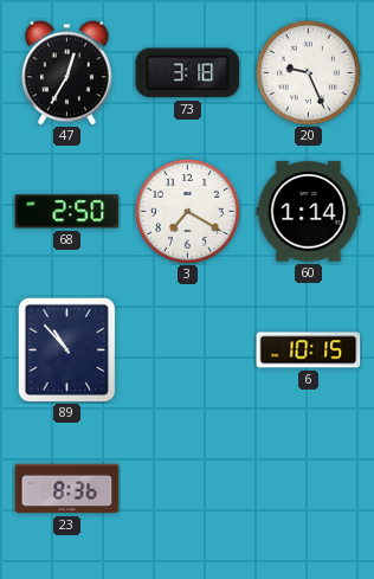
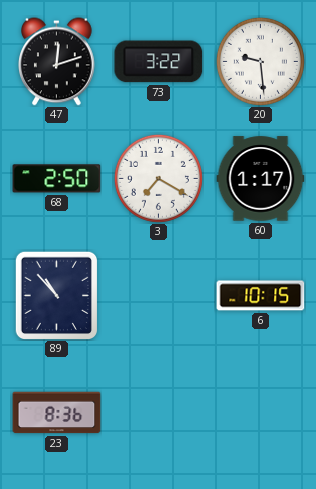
47: 12:35 -> 12:12 (57, 62)
73: 3:18 -> 3:22 (159, 62)
20: 9:26 -> 9:29 (260, 61)
60: 1:14 -> 1:17 (261, 179)
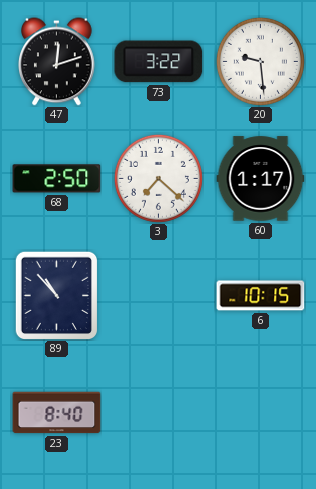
3: 7:20 -> 7:22 (158, 178)
23: 8:36 -> 8:40 (57, 413)
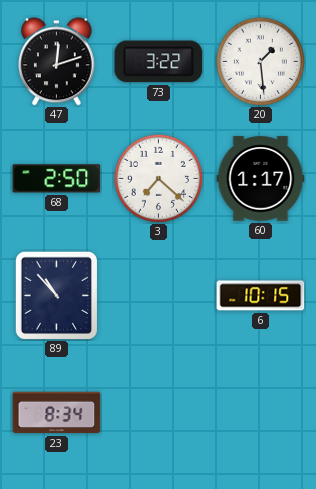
20: 9:29 -> 1:29 (260, 61)
23: 8:40 -> 8:34 (57, 413)
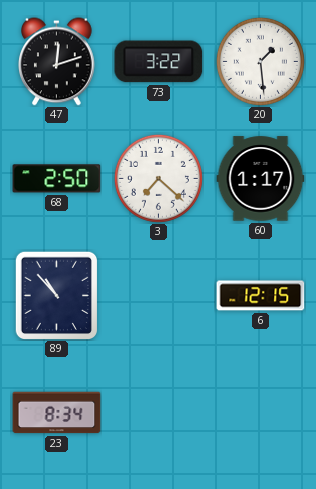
6: 10:15 -> 12:15 (261, 296)
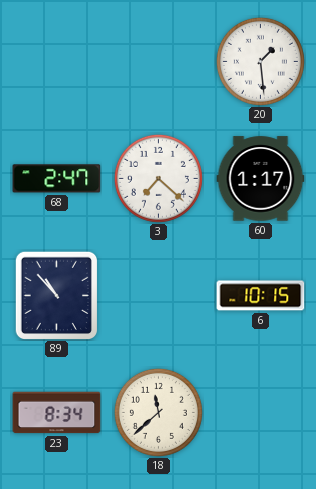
47: 12:12 -> none (57, 62)
73: 3:22 -> none (159, 62)
68: 2:50 -> 2:47 (57, 179)
6: 12:15 -> 10:15 (261, 296)
18: none -> 11:38 (158, 412)
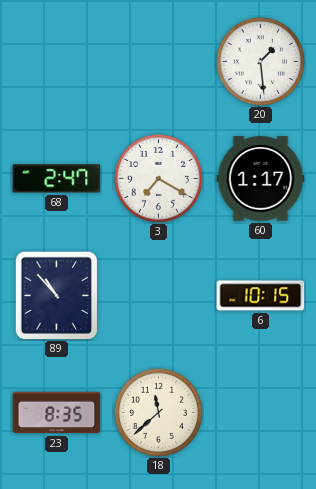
3: 7:22 -> 7:20 (158, 178)
23: 8:34 -> 8:35 (57, 413)
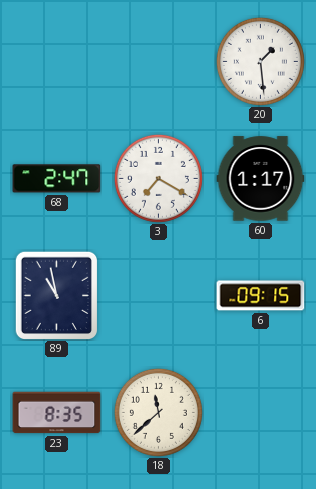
89: 10:53 -> 10:58 (56, 295)
6: 10:15 -> 09:15 (261, 296)
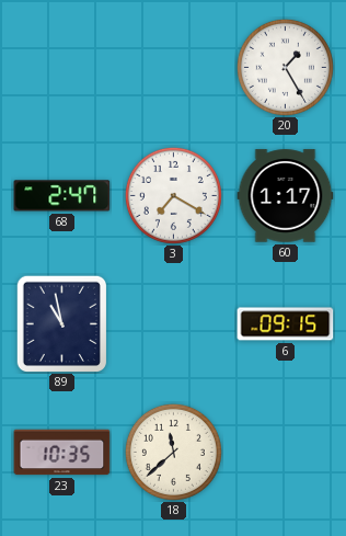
20: 1:29 -> 1:25 (285, 67)
23: 8:35 -> 10:35 (62, 453)
